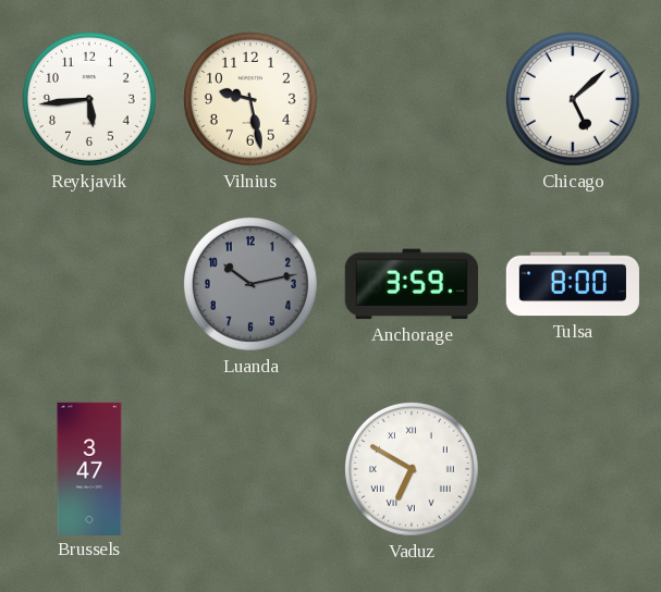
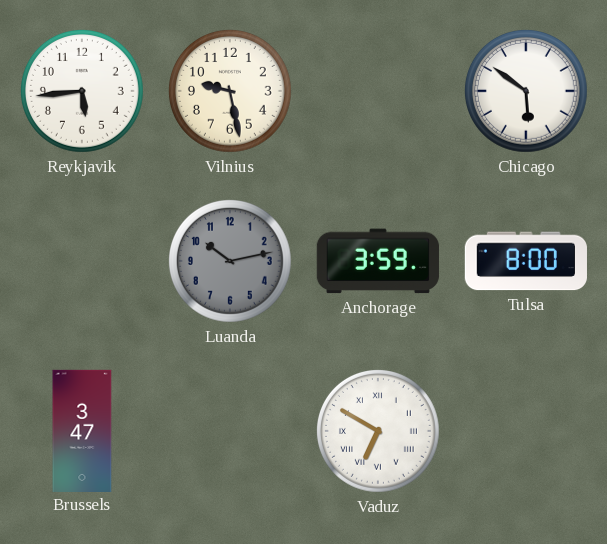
Chicago: 5:08 -> 5:51 (526, 91)
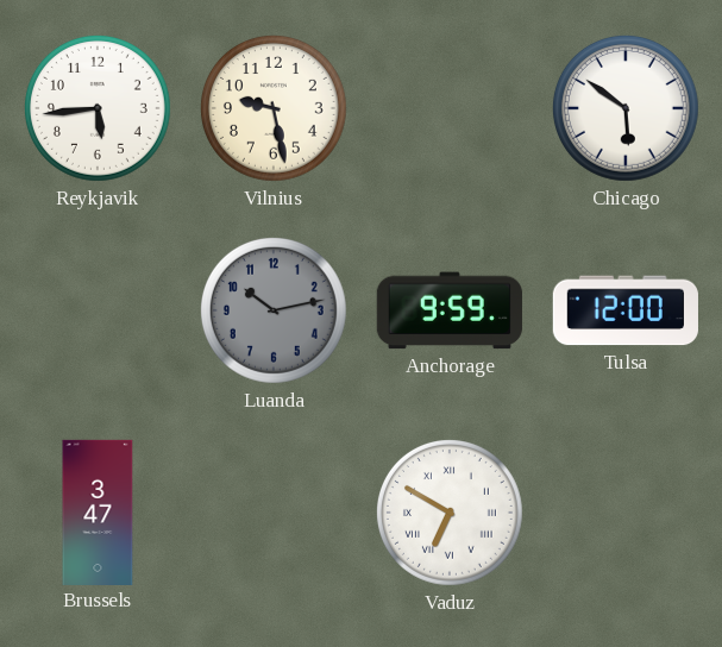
Anchorage: 3:59 -> 9:59 (450, 310)
Tulsa: 8:00 -> 12:00 (626, 310)
